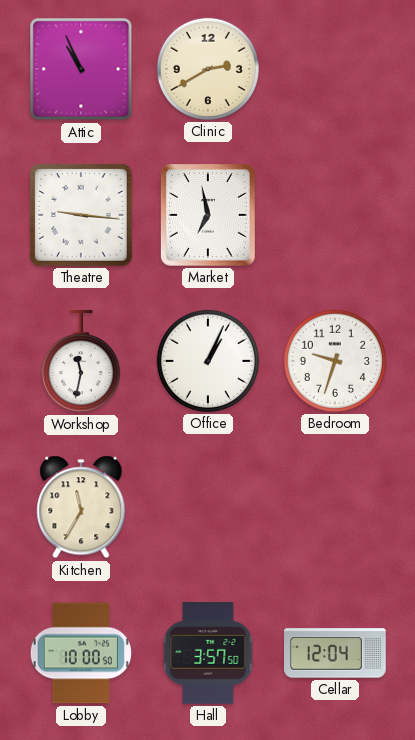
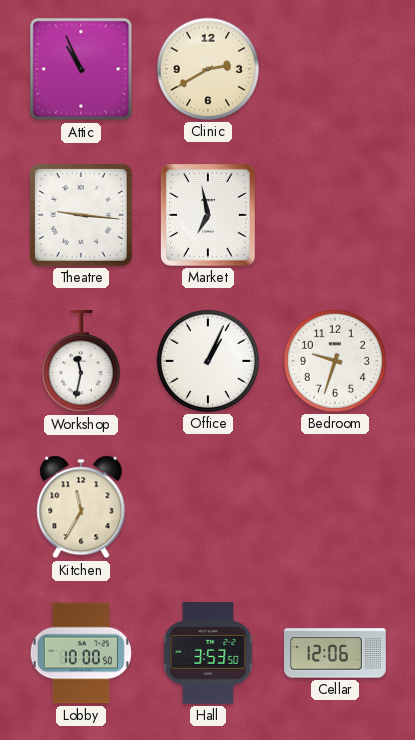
Hall: 3:57 -> 3:53 (208, 653)
Cellar: 12:04 -> 12:06 (336, 653)
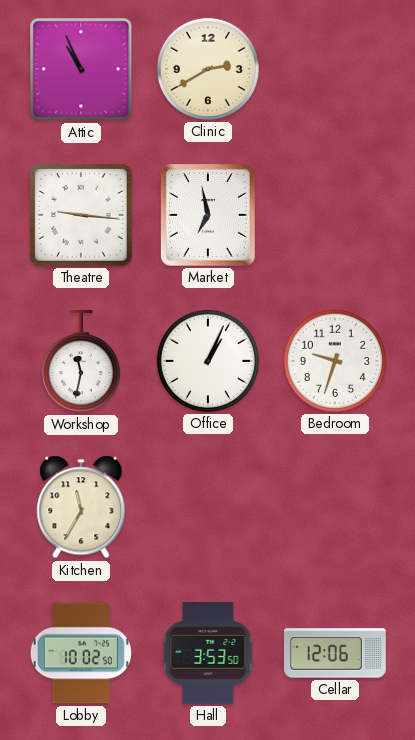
Lobby: 10:00 -> 10:02 (81, 653)
